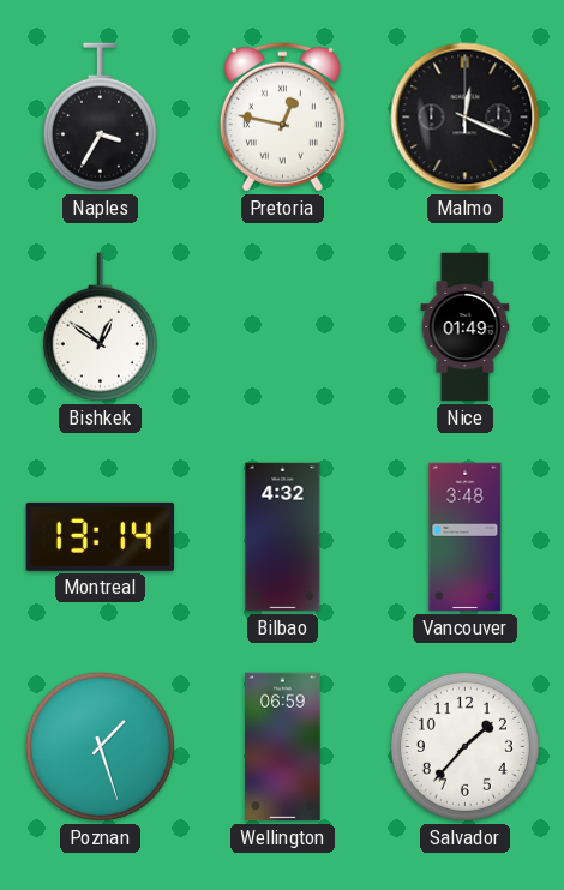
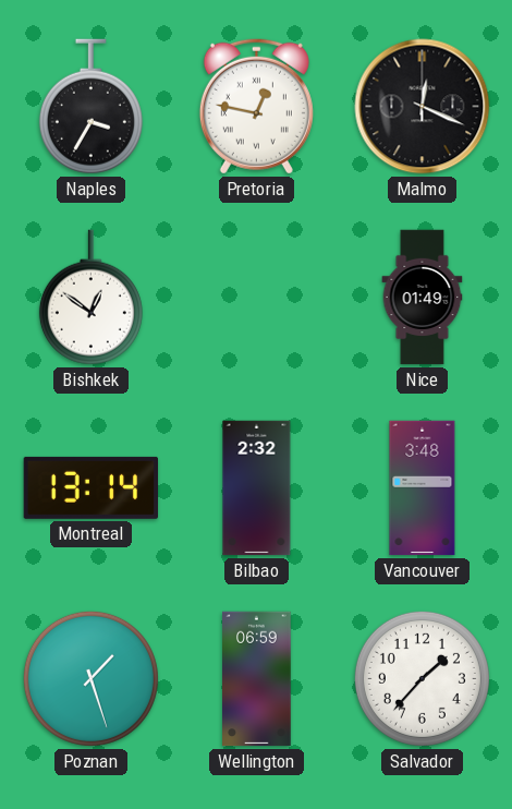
Bilbao: 4:32 -> 2:32 (257, 488)
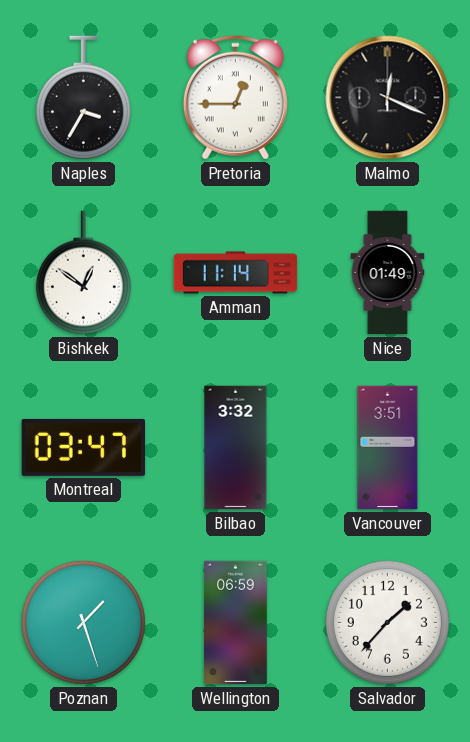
Pretoria: 12:47 -> 12:45 (235, 97)
Amman: none -> 11:14 (236, 273)
Montreal: 13:14 -> 03:47 (83, 447)
Bilbao: 2:32 -> 3:32 (236, 448)
Vancouver: 3:48 -> 3:51 (388, 448)
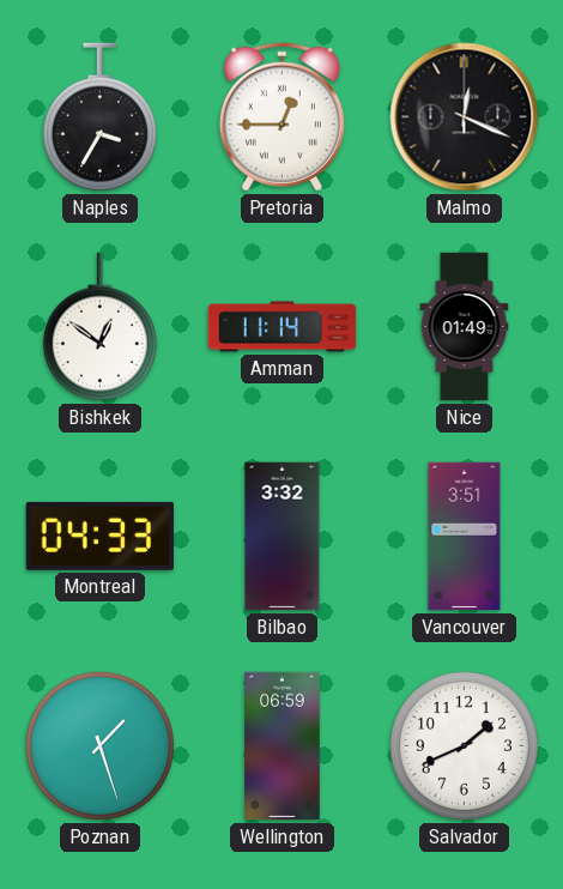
Montreal: 03:47 -> 04:33 (99, 536)
Salvador: 1:37 -> 1:41 (464, 745)
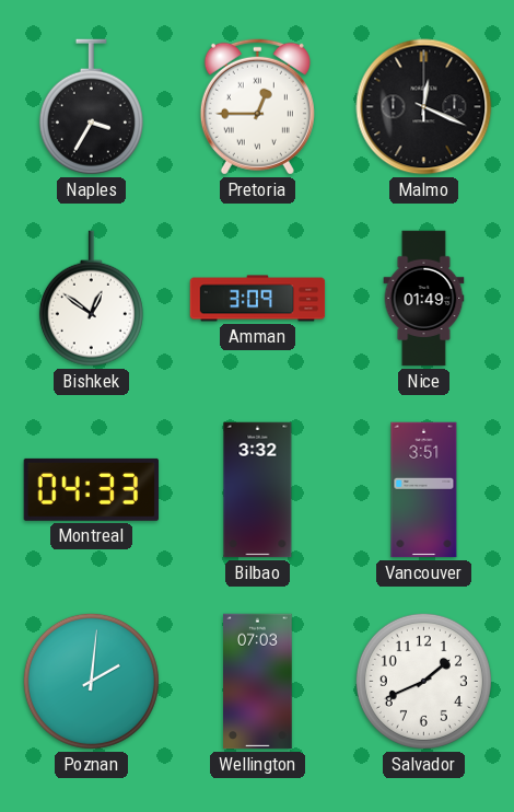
Amman: 11:14 -> 3:09 (258, 299)
Poznan: 1:27 -> 2:01 (91, 681)
Wellington: 06:59 -> 07:03 (258, 682)
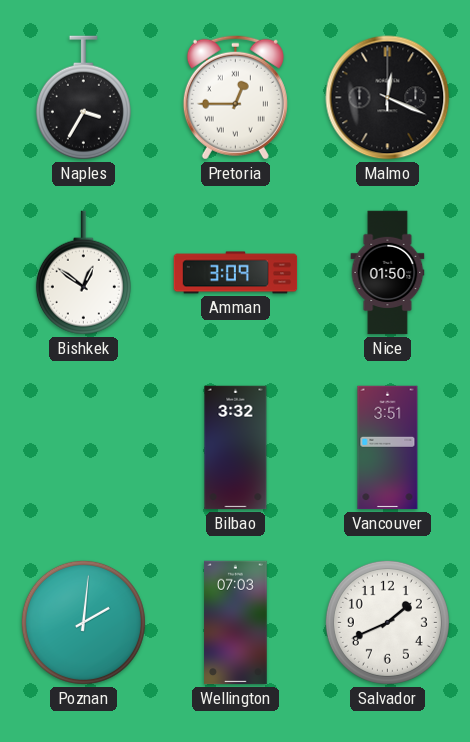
Nice: 01:49 -> 01:50 (388, 273)
Montreal: 04:33 -> none (91, 489)
